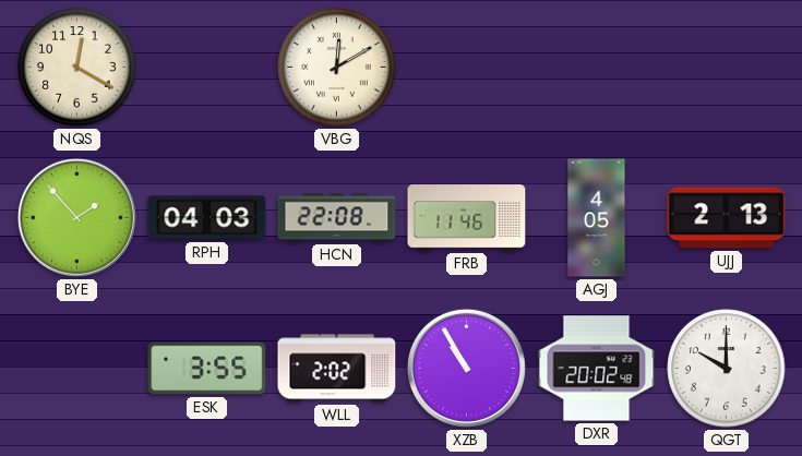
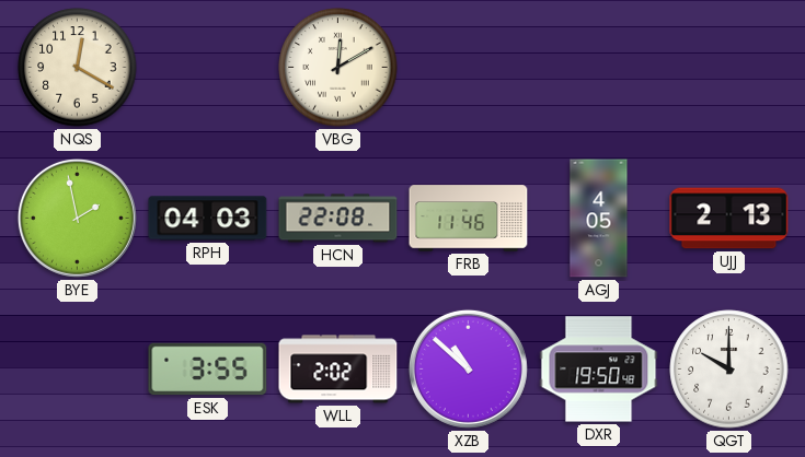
BYE: 1:53 -> 1:58 (77, 218)
XZB: 10:55 -> 10:52 (468, 368)
DXR: 20:02 -> 19:50 (599, 370)
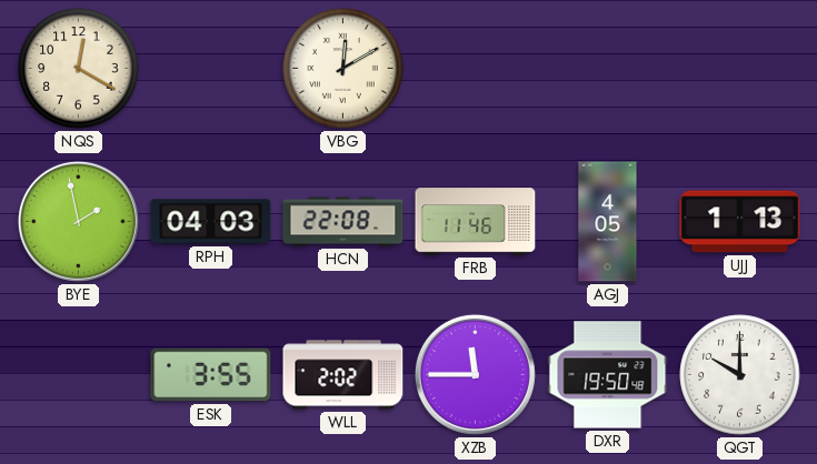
UJJ: 2:13 -> 1:13 (740, 222)
XZB: 10:52 -> 11:45 (475, 374)
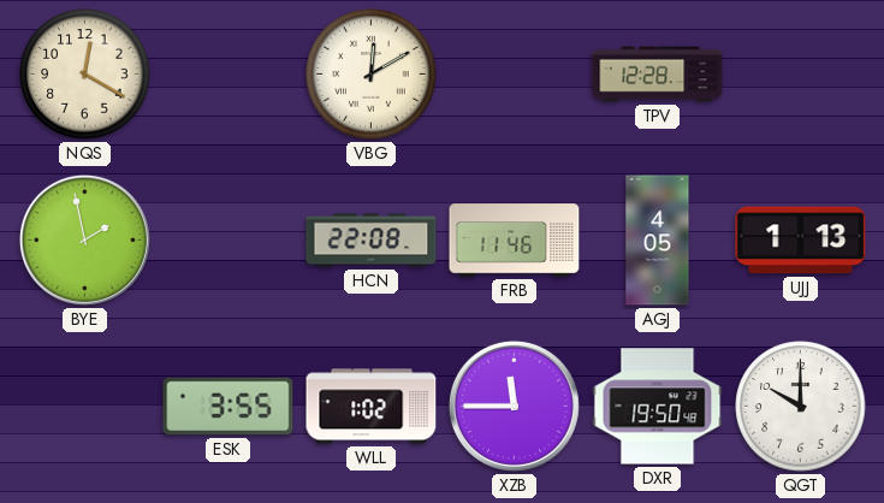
TPV: none -> 12:28 (658, 75)
RPH: 04:03 -> none (211, 222)
WLL: 2:02 -> 1:02 (372, 407)
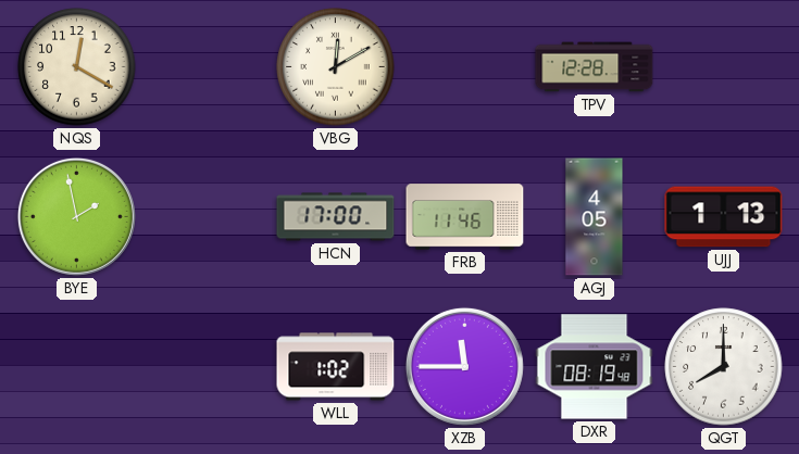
HCN: 22:08 -> 17:00 (336, 217)
ESK: 3:55 -> none (229, 407)
DXR: 19:50 -> 08:19 (595, 367)
QGT: 10:00 -> 8:00 (724, 367)
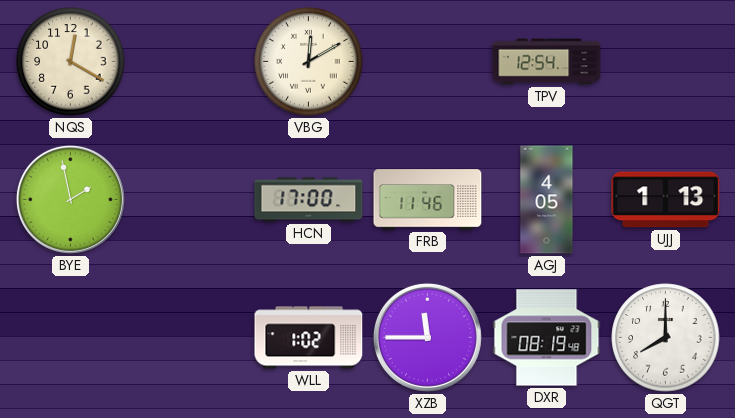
TPV: 12:28 -> 12:54 (547, 62)
